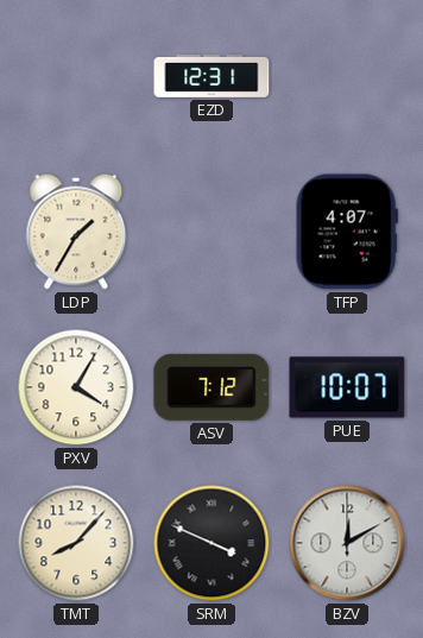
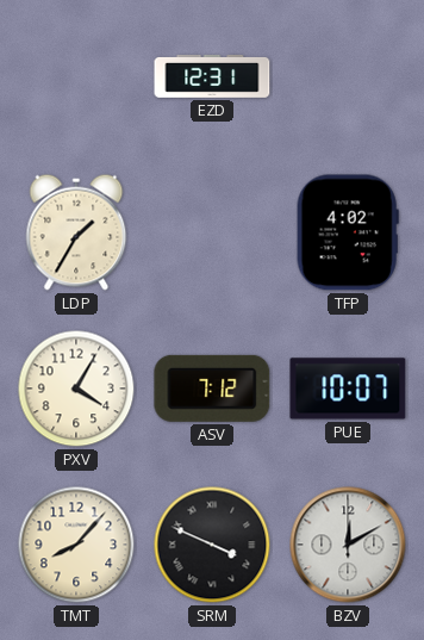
TFP: 4:07 -> 4:02 (348, 232)
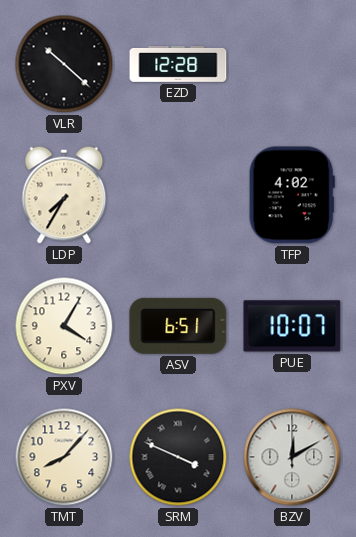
VLR: none -> 10:22 (64, 64)
EZD: 12:31 -> 12:28 (178, 64)
LDP: 1:35 -> 7:35 (64, 195)
ASV: 7:12 -> 6:51 (178, 326)
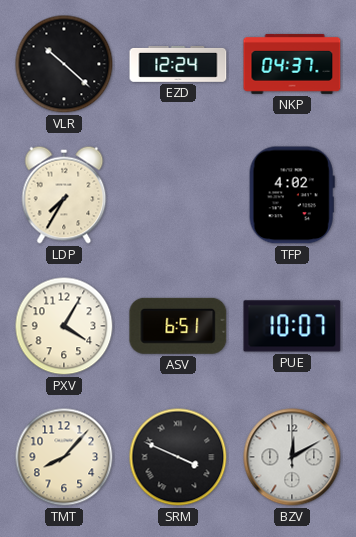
EZD: 12:28 -> 12:24 (178, 64)
NKP: none -> 04:37 (292, 64)
